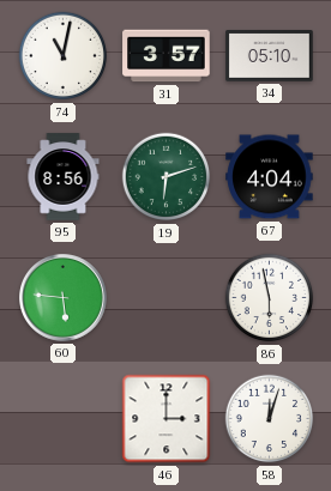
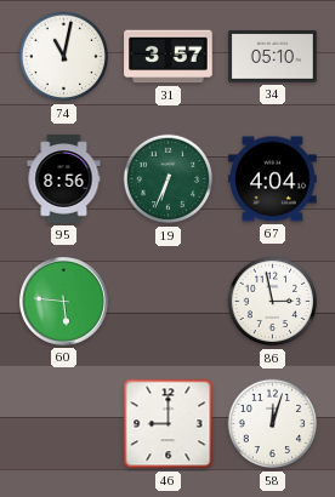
19: 6:12 -> 6:34 (169, 179)
86: 5:58 -> 2:58 (273, 302)
46: 3:00 -> 9:00 (169, 424)
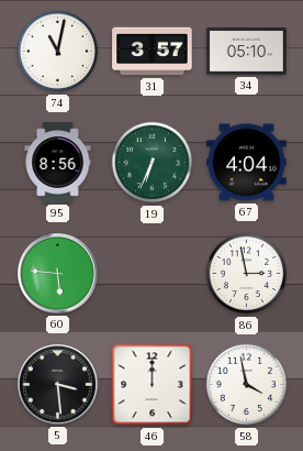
5: none -> 3:29 (58, 385)
46: 9:00 -> 12:00 (153, 385)
58: 12:03 -> 3:58 (247, 385)
